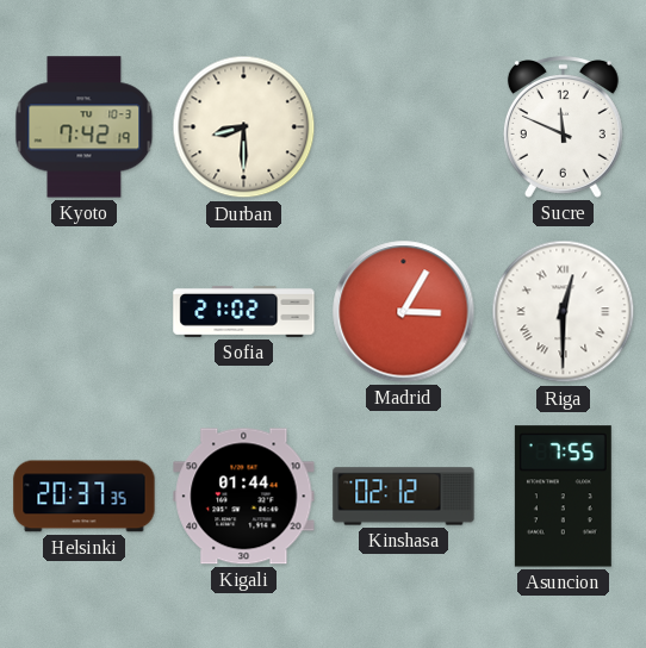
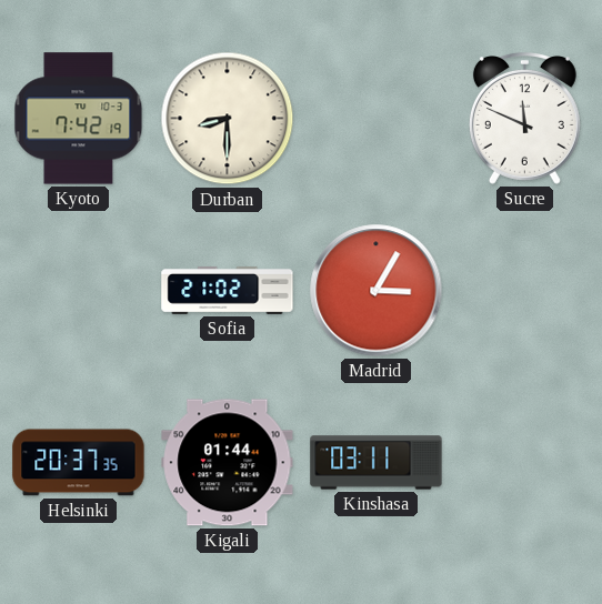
Riga: 12:30 -> none (564, 312)
Kinshasa: 02:12 -> 03:11 (377, 463)
Asuncion: 7:55 -> none (563, 497)
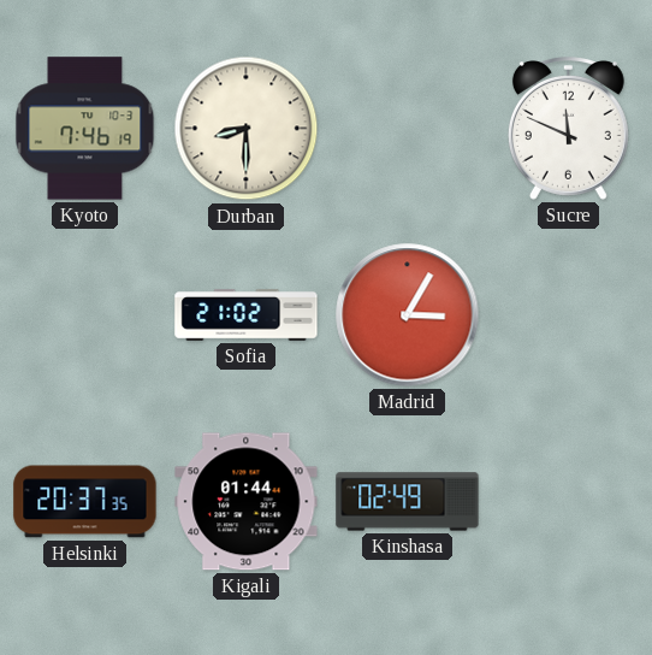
Kyoto: 7:42 -> 7:46 (85, 129)
Kinshasa: 03:11 -> 02:49 (408, 502)
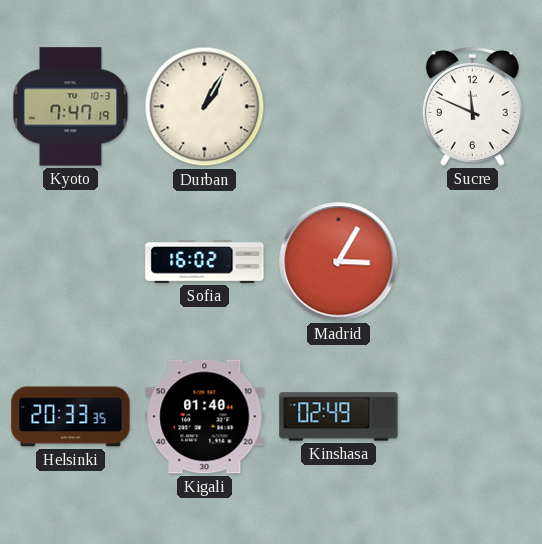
Kyoto: 7:46 -> 7:47 (71, 107)
Durban: 8:30 -> 1:05 (205, 107)
Sofia: 21:02 -> 16:02 (205, 261)
Helsinki: 20:37 -> 20:33 (71, 417)
Kigali: 01:44 -> 01:40 (205, 417)
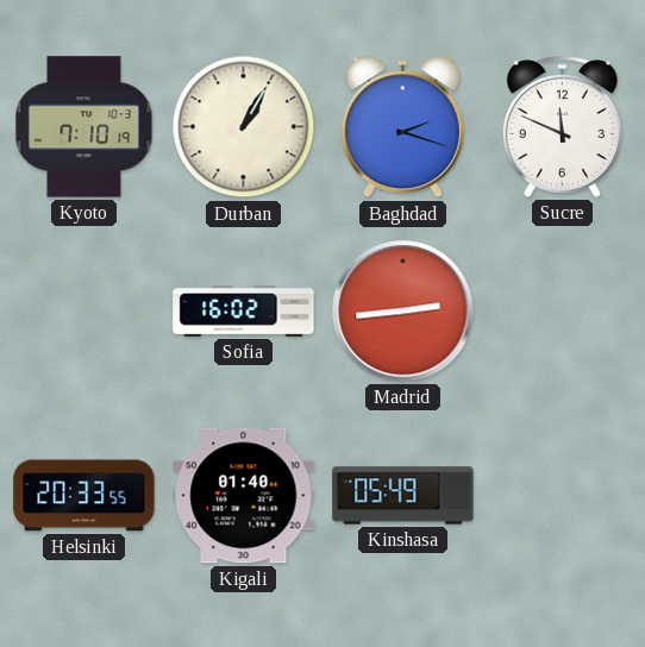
Kyoto: 7:47 -> 7:10 (84, 127)
Baghdad: none -> 2:18 (402, 127)
Madrid: 3:05 -> 2:44 (403, 312)
Helsinki: 20:33:35 -> 20:33:55 (84, 496)
Kinshasa: 02:49 -> 05:49 (403, 496)
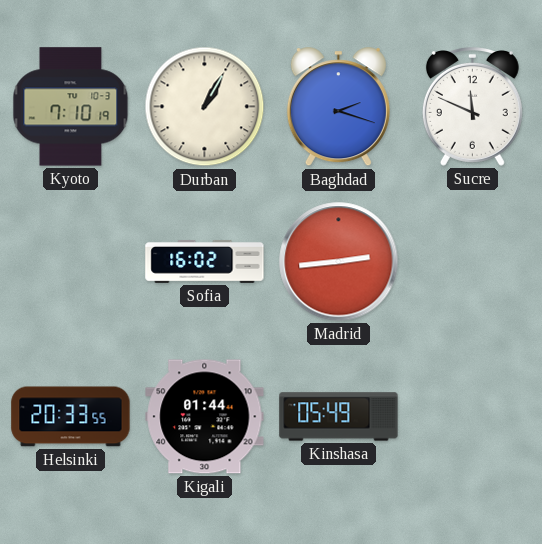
Kigali: 01:40 -> 01:44 (205, 417)
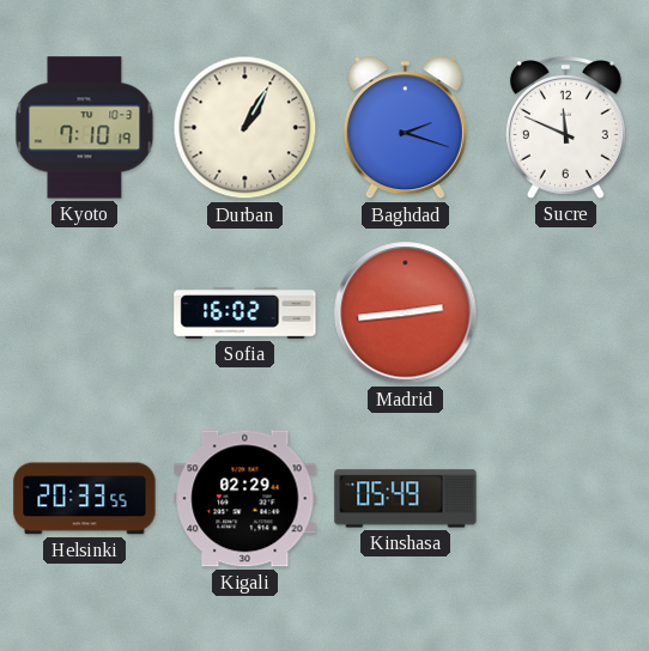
Kigali: 01:44 -> 02:29 (245, 499)
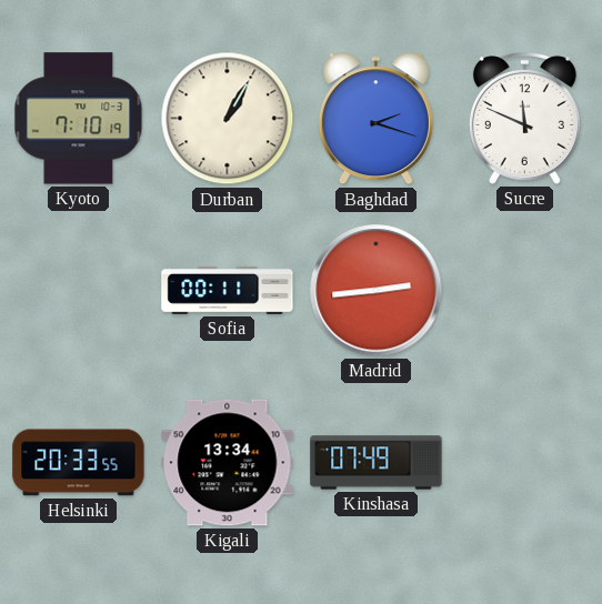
Sofia: 16:02 -> 00:11 (228, 290)
Kigali: 02:29 -> 13:34 (228, 463)
Kinshasa: 05:49 -> 07:49 (377, 463)
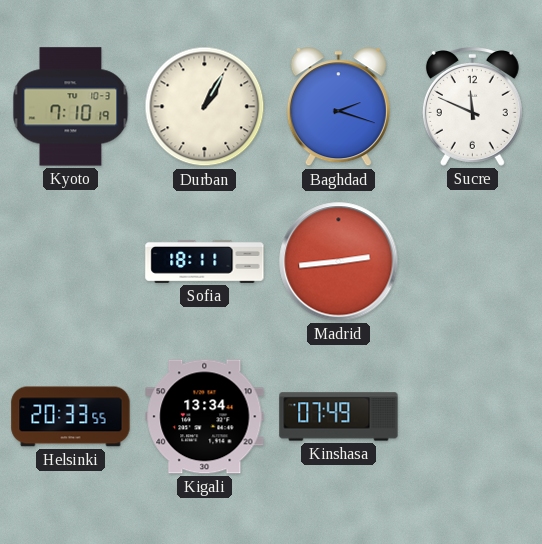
Sofia: 00:11 -> 18:11 (205, 261)
